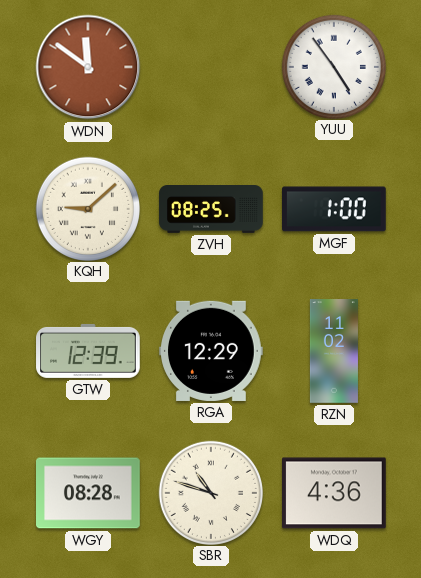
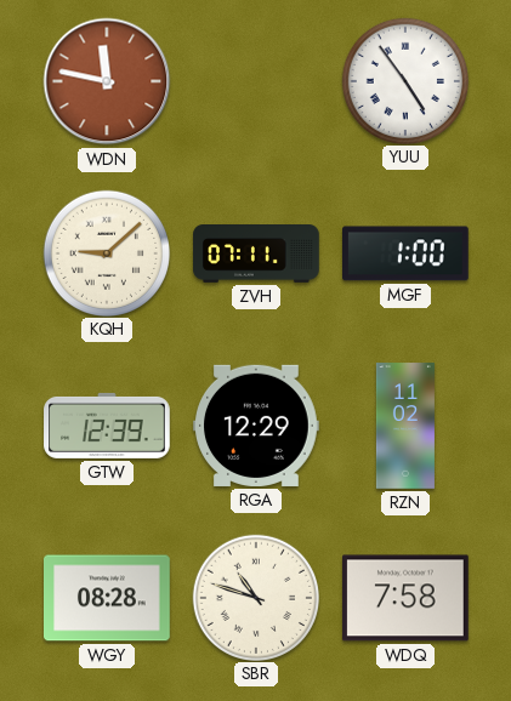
WDN: 11:51 -> 11:47 (107, 81)
ZVH: 08:25 -> 07:11 (256, 255)
WDQ: 4:36 -> 7:58 (407, 598)
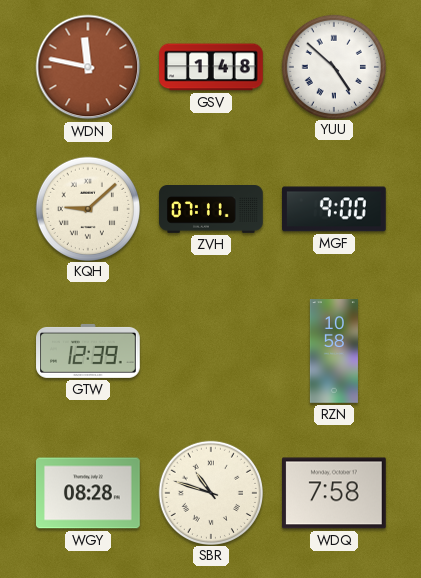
GSV: none -> 1:48 (211, 67)
YUU: 4:54 -> 4:52 (333, 66)
MGF: 1:00 -> 9:00 (335, 209)
RGA: 12:29 -> none (257, 426)
RZN: 11:02 -> 10:58 (334, 351)
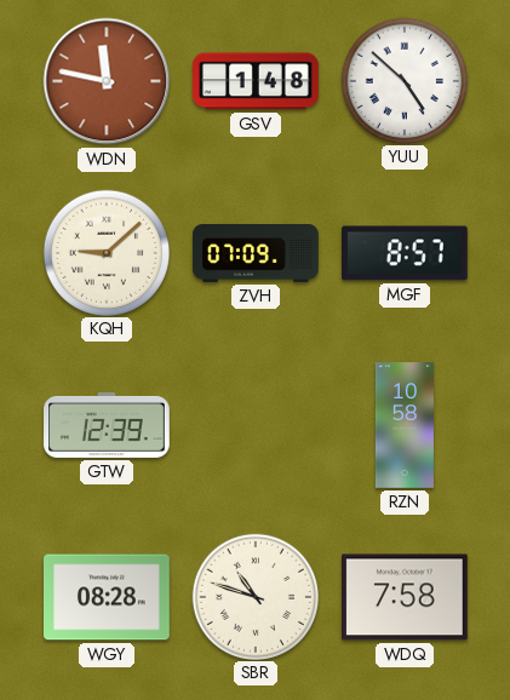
ZVH: 07:11 -> 07:09 (256, 254)
MGF: 9:00 -> 8:57 (406, 253)
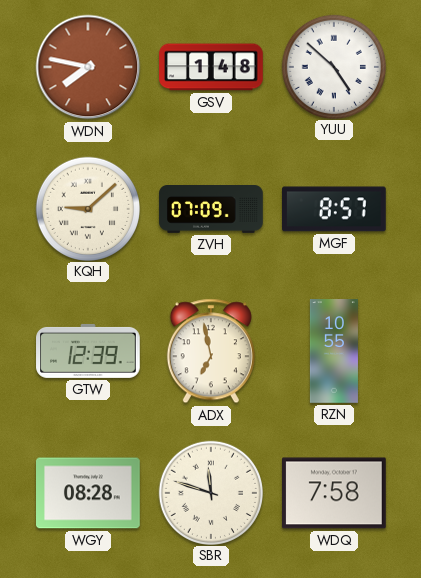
WDN: 11:47 -> 7:47 (88, 67)
ADX: none -> 6:58 (211, 351)
RZN: 10:58 -> 10:55 (334, 351)
SBR: 10:48 -> 11:48 (210, 492)
